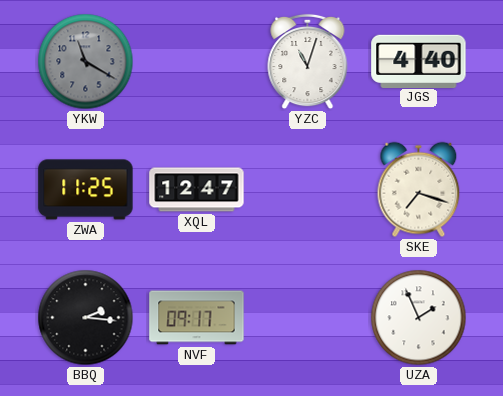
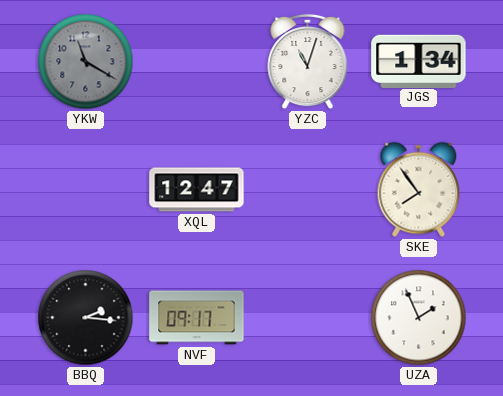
JGS: 4:40 -> 1:34 (419, 61)
ZWA: 11:25 -> none (86, 190)
SKE: 7:18 -> 7:54 (419, 190)
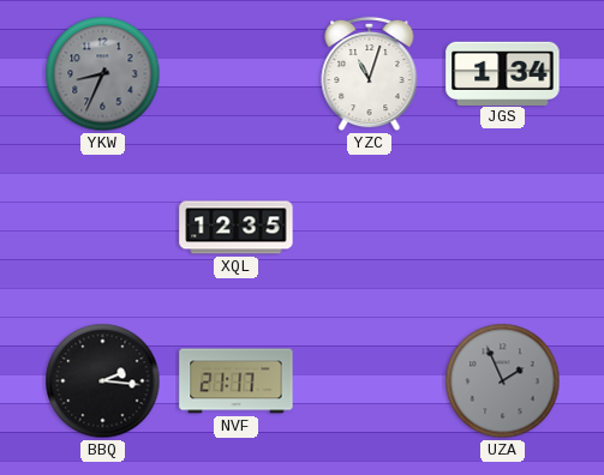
YKW: 11:20 -> 8:34 (103, 74)
XQL: 12:47 -> 12:35 (237, 228)
SKE: 7:54 -> none (419, 190)
NVF: 09:17 -> 21:17 (237, 381)
UZA dial: white -> grey (503, 381)
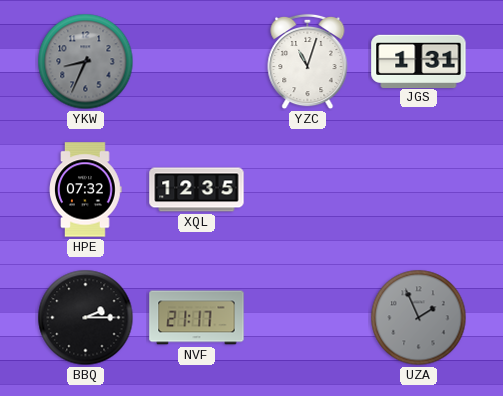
JGS: 1:34 -> 1:31 (419, 61)
HPE: none -> 07:32 (85, 190)
BBQ: 2:16 -> 2:15 (86, 318)
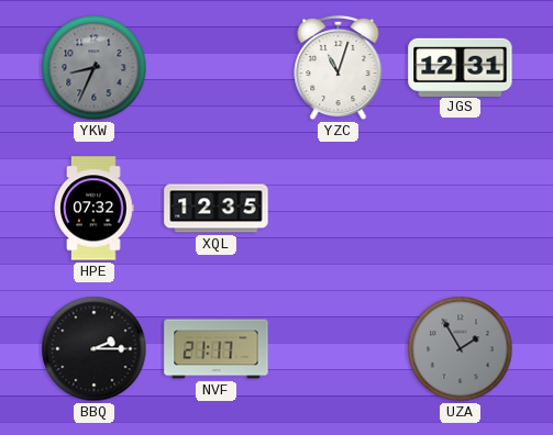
JGS: 1:31 -> 12:31 (461, 67)
UZA: 1:56 -> 1:55 (461, 349)
